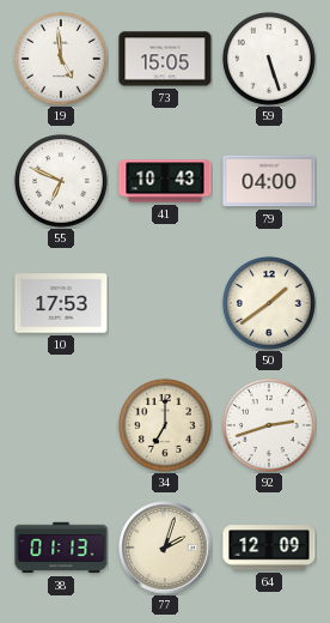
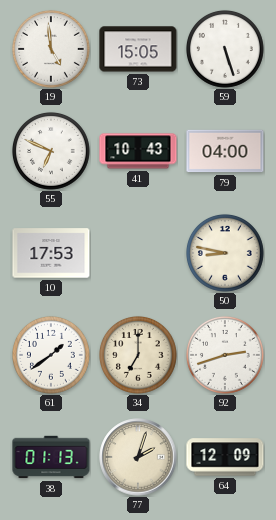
50: 1:39 -> 8:47 (225, 253)
61: none -> 1:39 (51, 355)
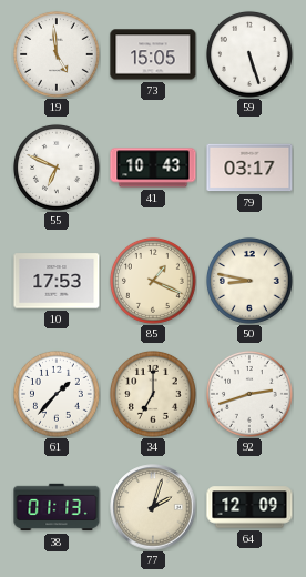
79: 04:00 -> 03:17 (249, 168)
85: none -> 1:19 (153, 281)
61: 1:39 -> 1:37 (57, 394)
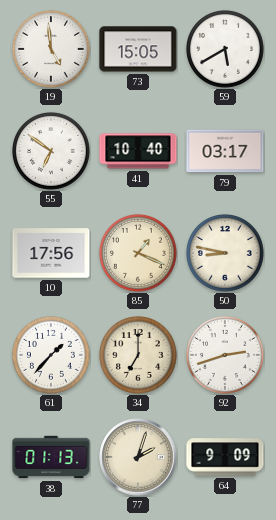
59: 5:27 -> 5:40 (225, 49)
55: 6:49 -> 6:51 (51, 151)
41: 10:43 -> 10:40 (138, 151)
10: 17:53 -> 17:56 (51, 253)
64: 12:09 -> 9:09 (225, 457)
